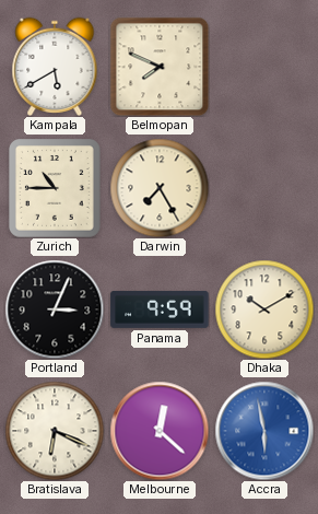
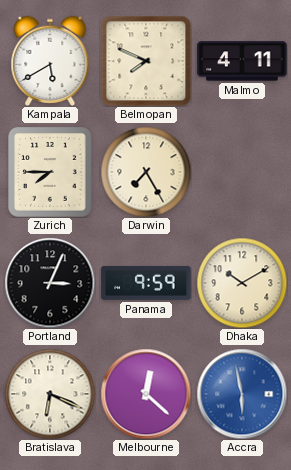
Malmo: none -> 4:11 (242, 61)
Zurich: 10:45 -> 7:45 (51, 173)
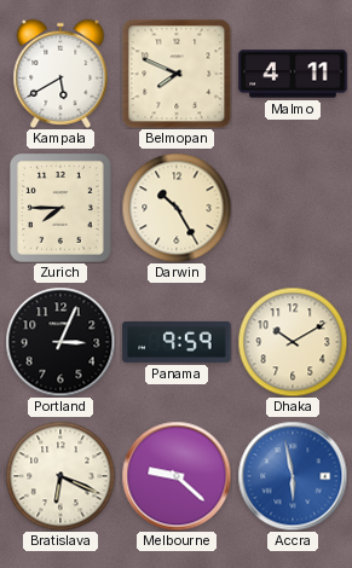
Darwin: 7:25 -> 10:25 (177, 208)
Melbourne: 12:22 -> 9:22 (177, 476)
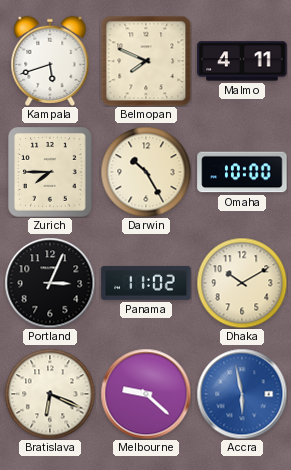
Kampala: 5:40 -> 5:42 (50, 61)
Omaha: none -> 10:00 (242, 172)
Panama: 9:59 -> 11:02 (146, 283)
